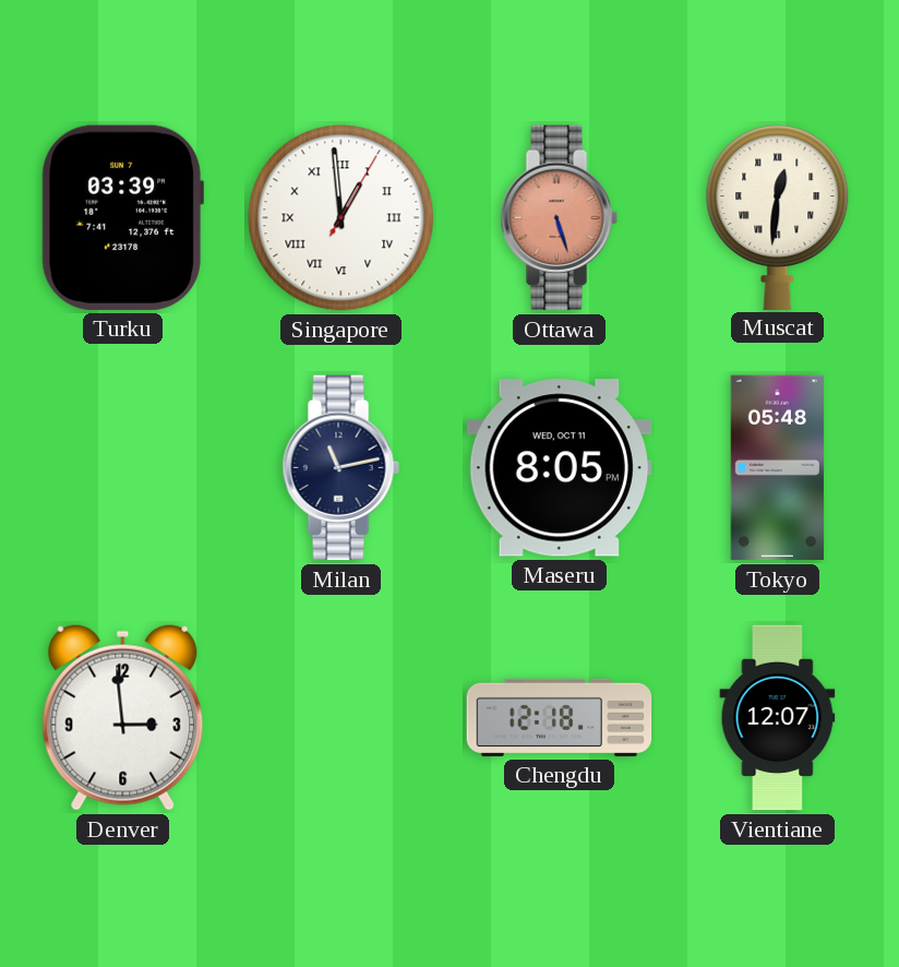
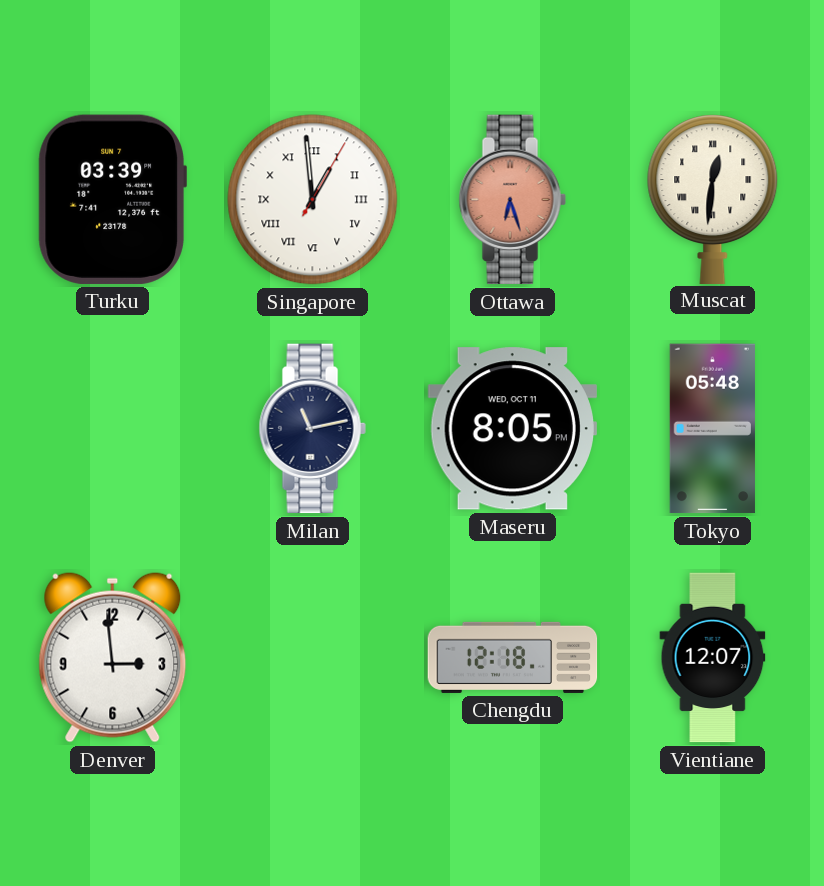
Ottawa: 5:27 -> 6:27 (512, 200)
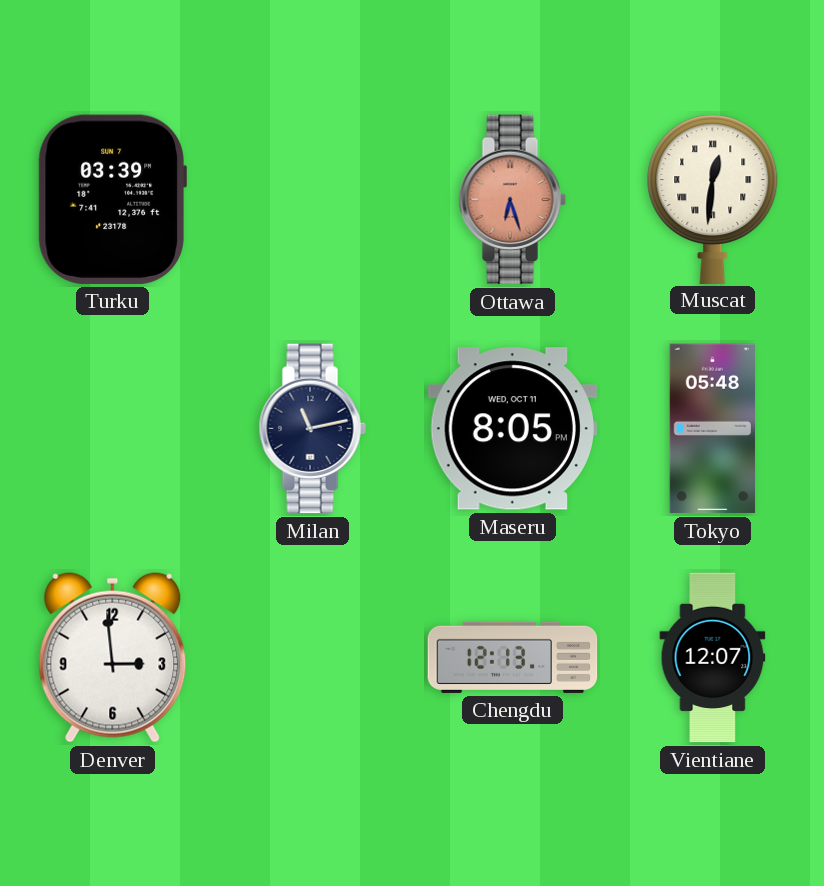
Singapore: 12:59 -> none (313, 200)
Chengdu: 12:18 -> 12:13 (513, 657)
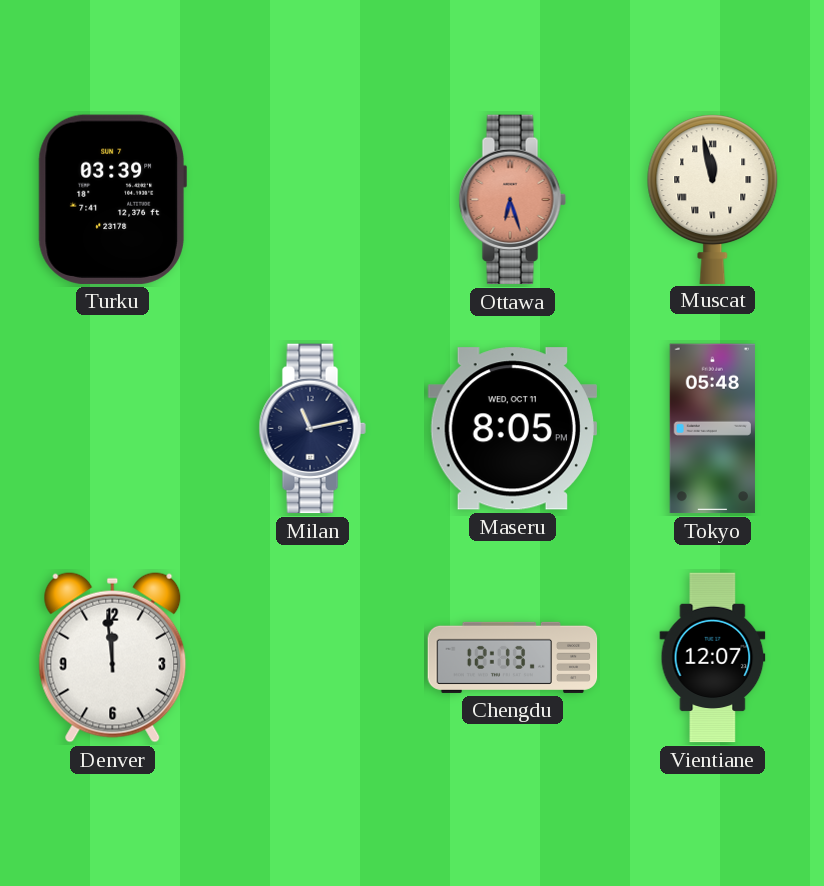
Muscat: 12:31 -> 11:58 (713, 199)
Denver: 2:59 -> 11:59 (113, 657)
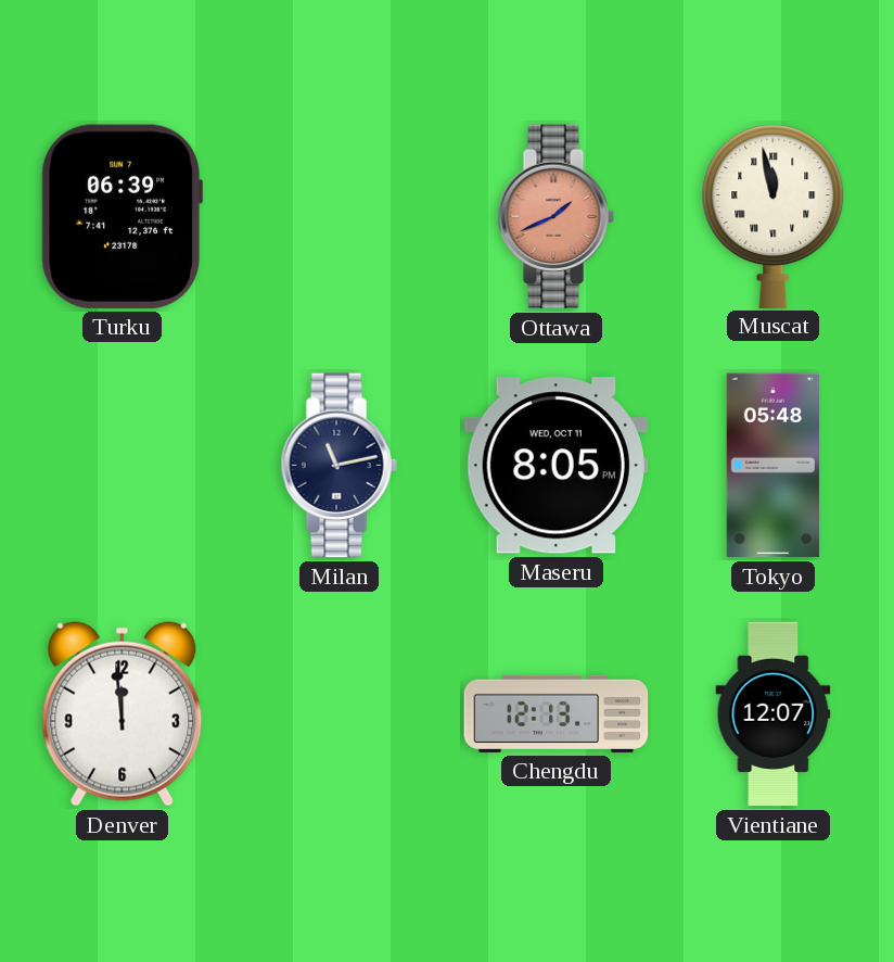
Turku: 03:39 -> 06:39 (122, 216)
Ottawa: 6:27 -> 1:41 (555, 217)
